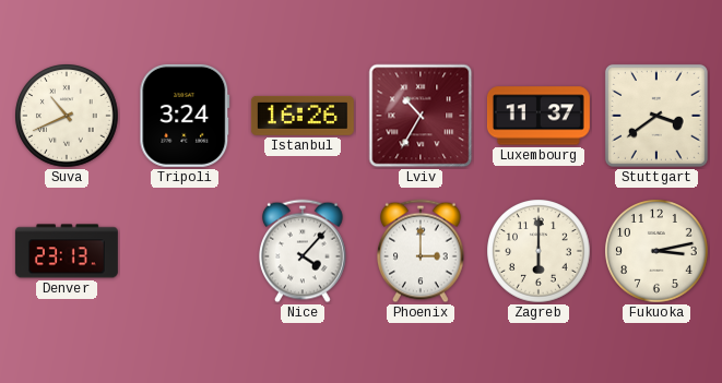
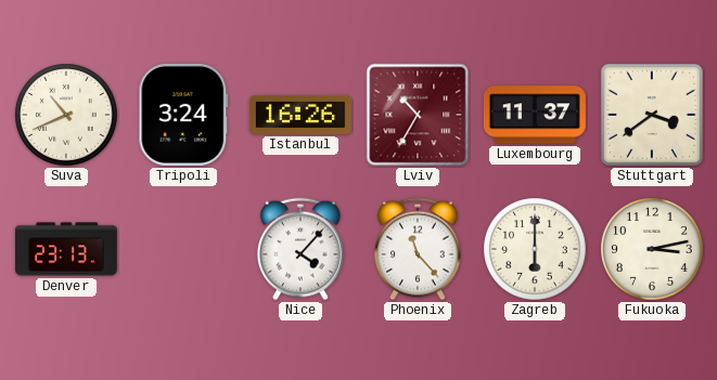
Phoenix: 3:00 -> 11:23 (419, 249)
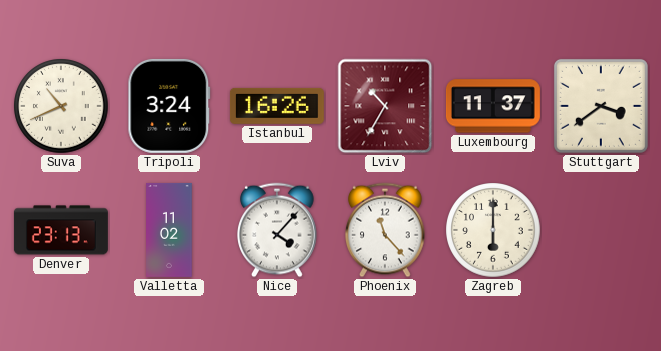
Valletta: none -> 11:02 (169, 230)
Fukuoka: 3:13 -> none (652, 249)
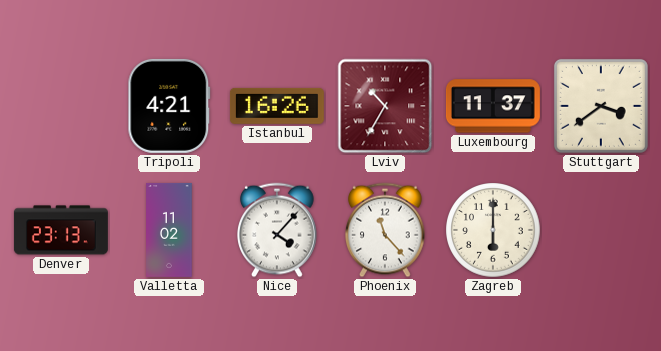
Suva: 10:41 -> none (61, 106)
Tripoli: 3:24 -> 4:21 (169, 106)
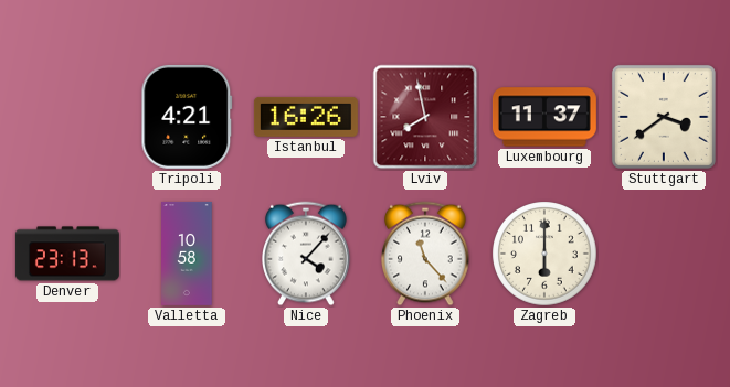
Lviv: 10:35 -> 7:58 (425, 117)
Valletta: 11:02 -> 10:58 (187, 254)
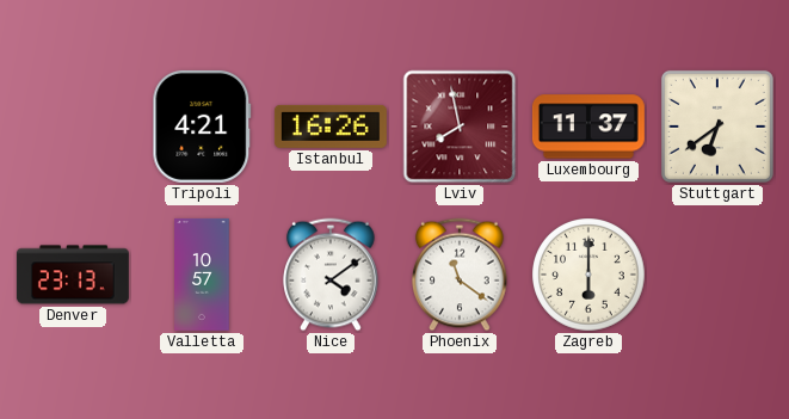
Stuttgart: 3:39 -> 6:39 (717, 127)
Valletta: 10:58 -> 10:57 (202, 275)
Nice: 4:07 -> 4:09 (332, 275)
Phoenix: 11:23 -> 11:21 (461, 275)
